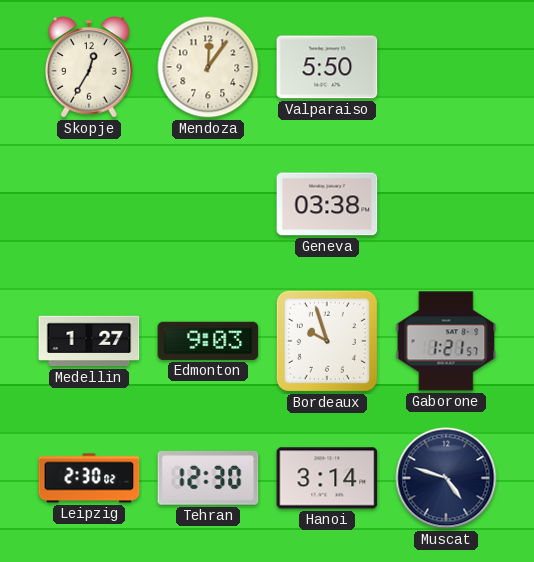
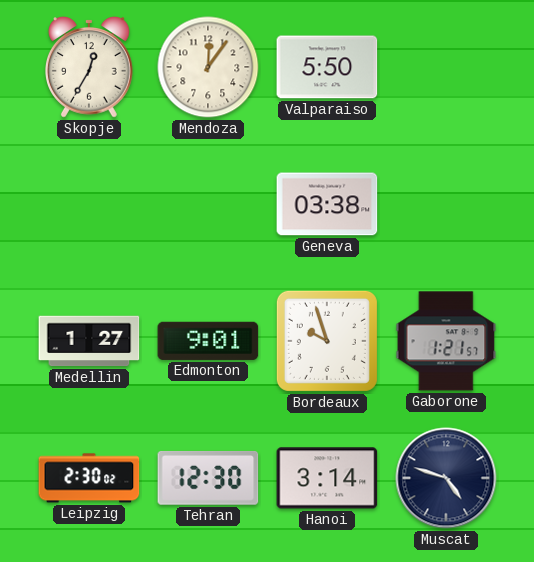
Edmonton: 9:03 -> 9:01 (208, 341)
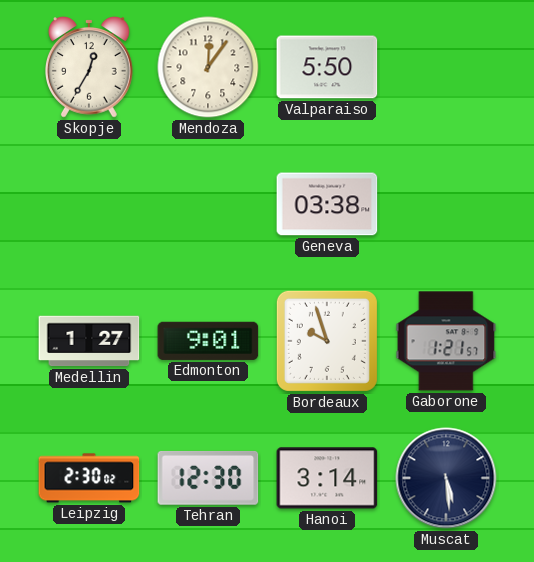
Muscat: 4:48 -> 5:29 (446, 478)
